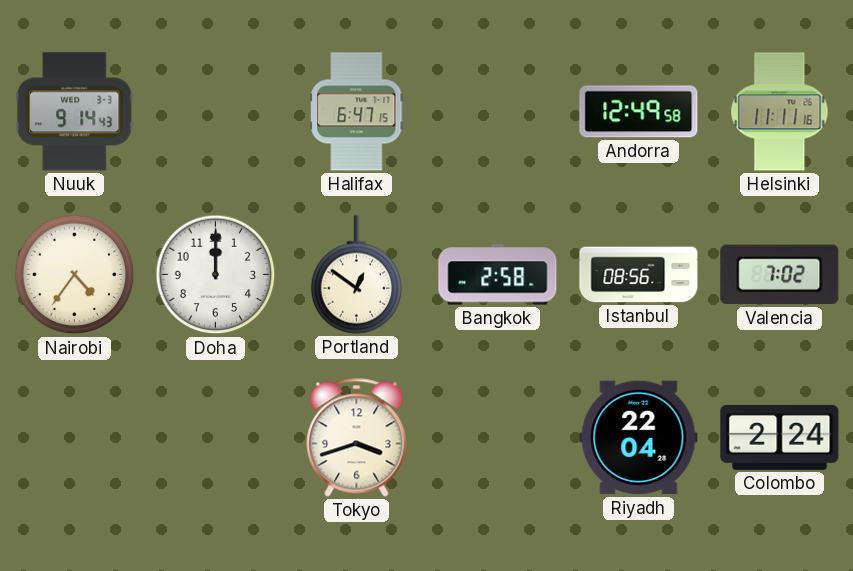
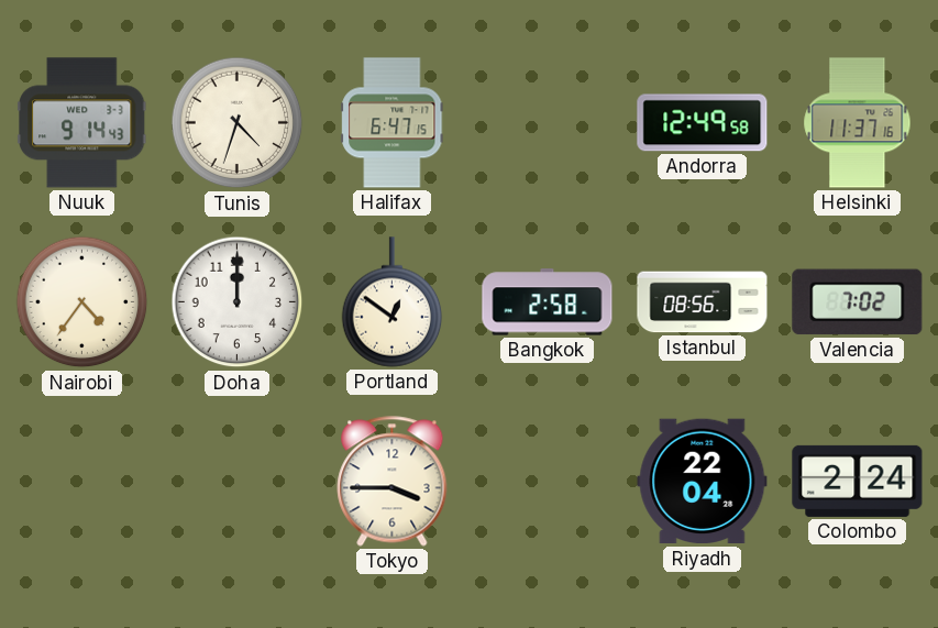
Tunis: none -> 4:33 (238, 123)
Helsinki: 11:11 -> 11:37 (858, 123)
Tokyo: 3:42 -> 3:45 (393, 482)
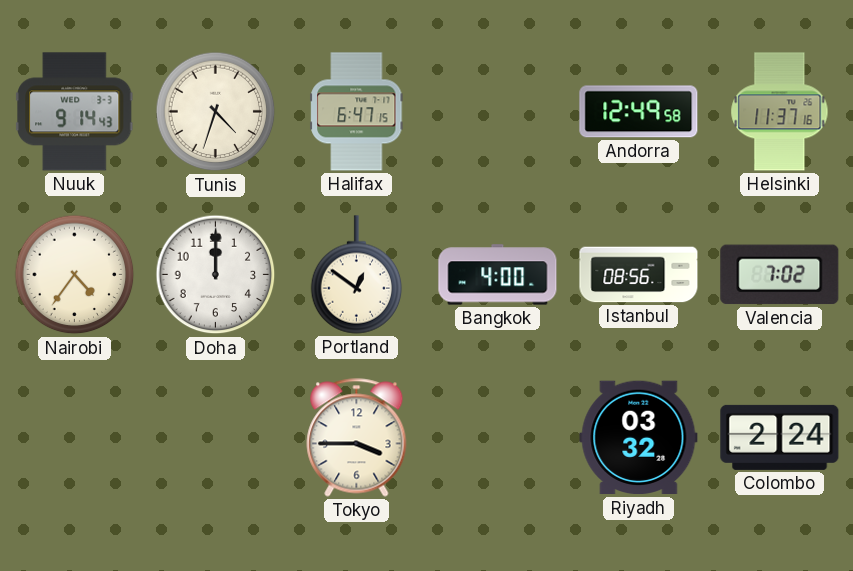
Bangkok: 2:58 -> 4:00 (498, 275)
Riyadh: 22:04 -> 03:32 (639, 438)
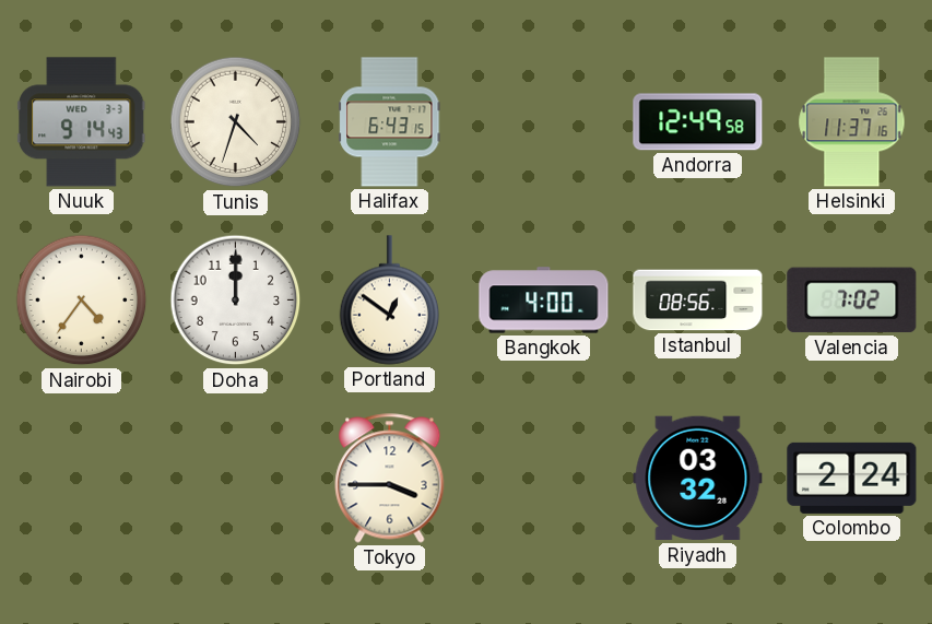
Halifax: 6:47 -> 6:43 (390, 122)
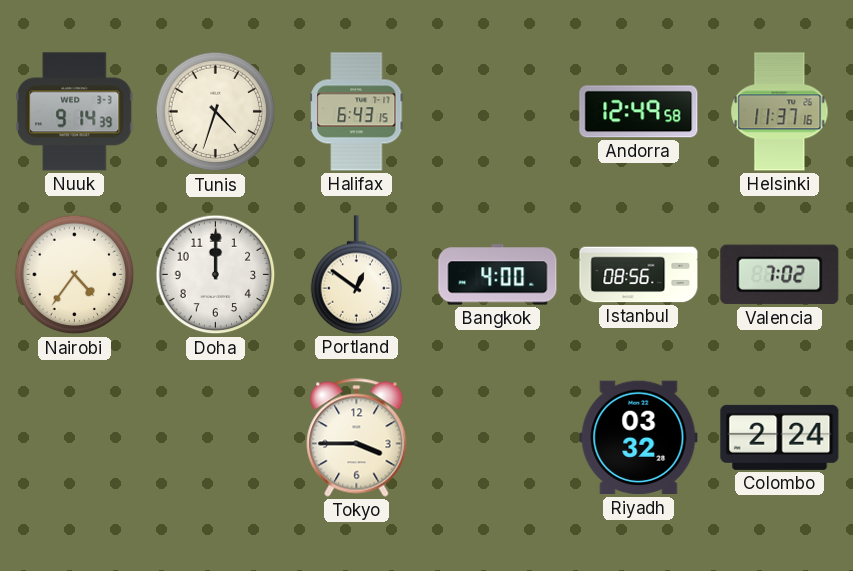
Nuuk: 9:14:43 -> 9:14:39 (75, 112)
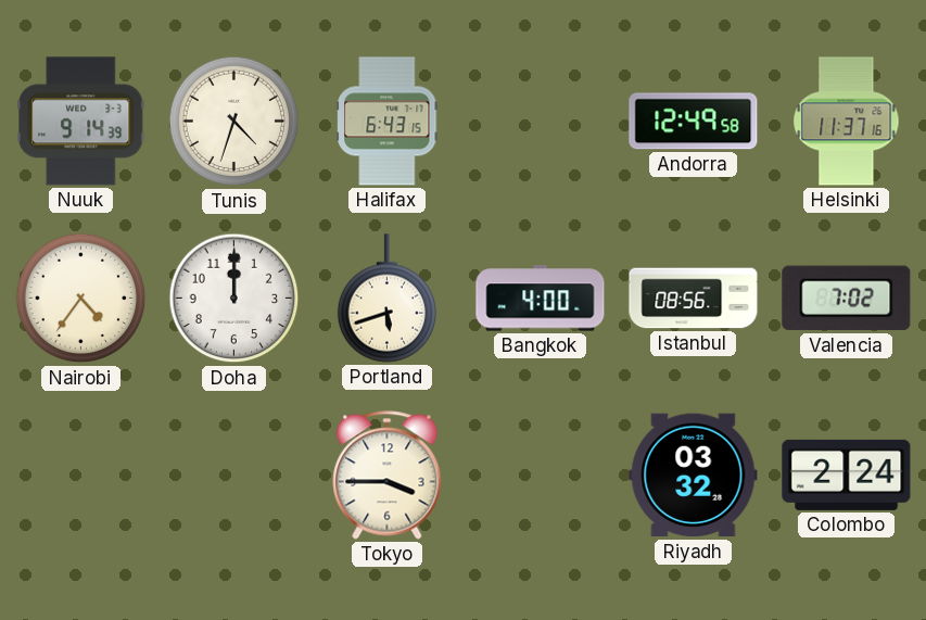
Portland: 12:51 -> 5:42 (388, 299)
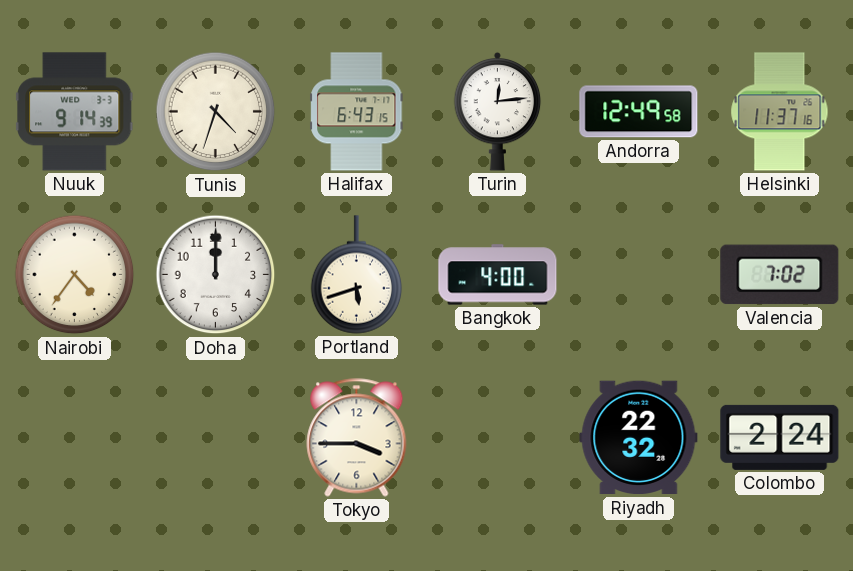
Turin: none -> 12:14 (498, 111)
Istanbul: 08:56 -> none (694, 299)
Riyadh: 03:32 -> 22:32 (639, 438)
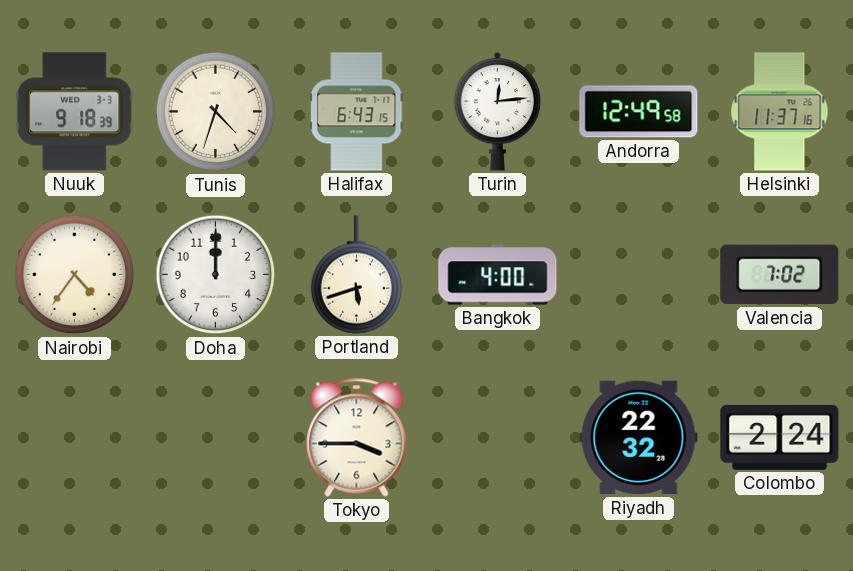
Nuuk: 9:14 -> 9:18 (75, 112)
